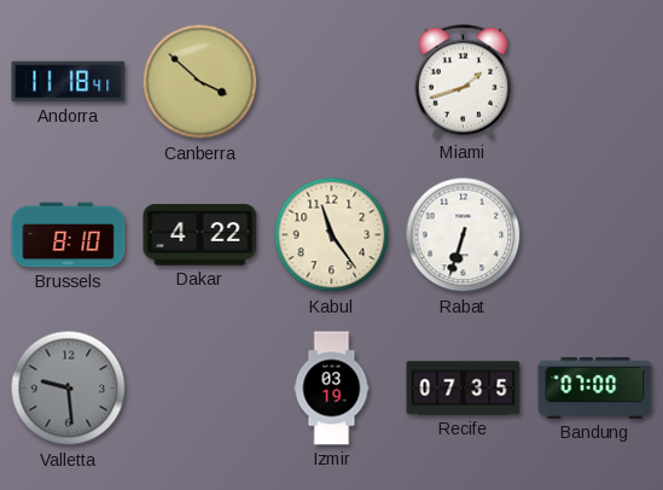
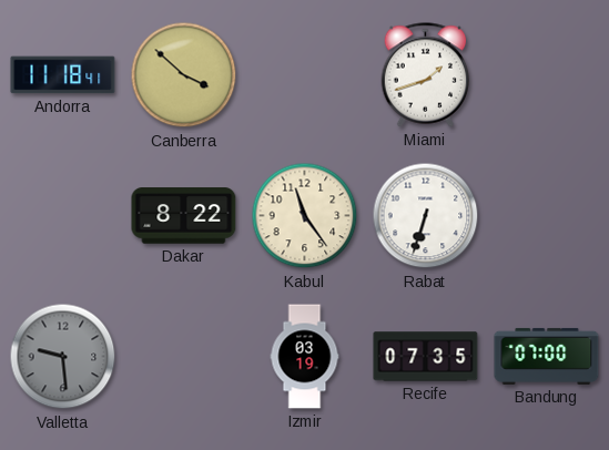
Brussels: 8:10 -> none (69, 235)
Dakar: 4:22 -> 8:22 (184, 216)
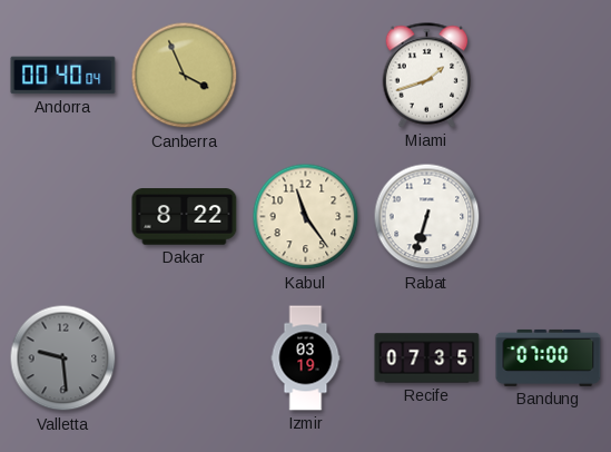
Andorra: 11:18 -> 00:40 (63, 76)
Canberra: 3:52 -> 3:56 (185, 76)
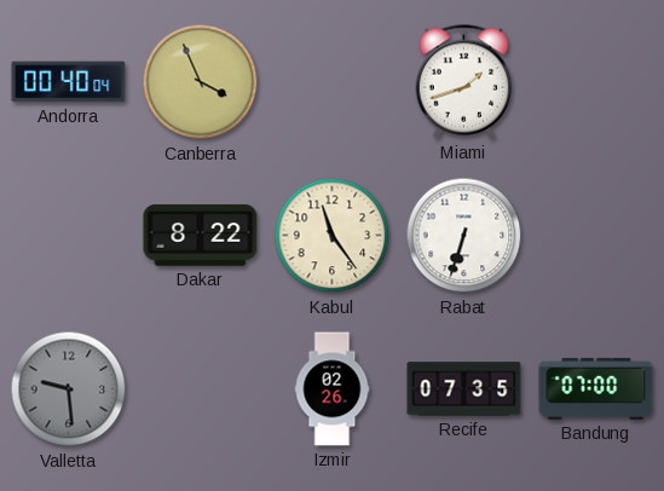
Izmir: 03:19 -> 02:26 (333, 389)
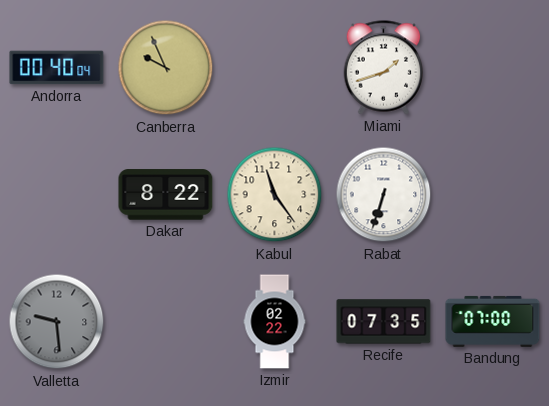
Canberra: 3:56 -> 9:56 (166, 68)
Izmir: 02:26 -> 02:22 (275, 322)
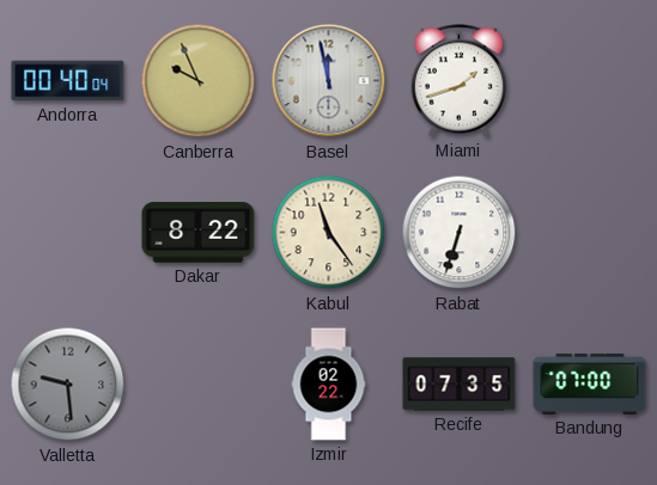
Basel: none -> 11:58 (329, 81)
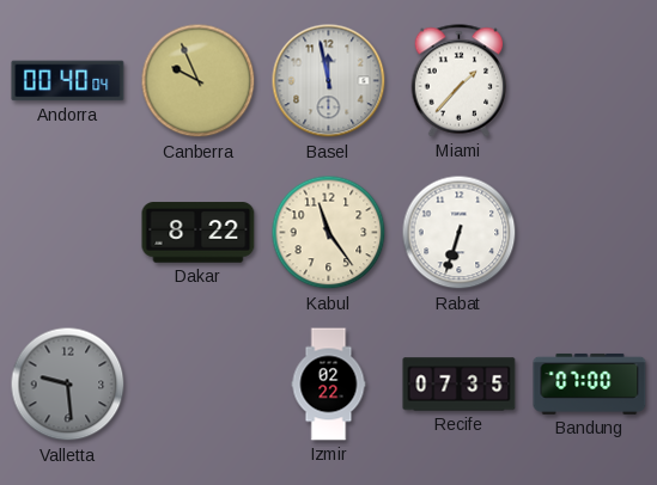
Miami: 1:42 -> 1:37 (460, 81)
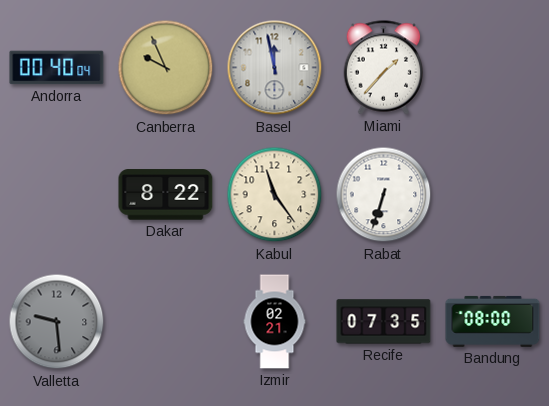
Izmir: 02:22 -> 02:21 (275, 322)
Bandung: 07:00 -> 08:00 (493, 321)
